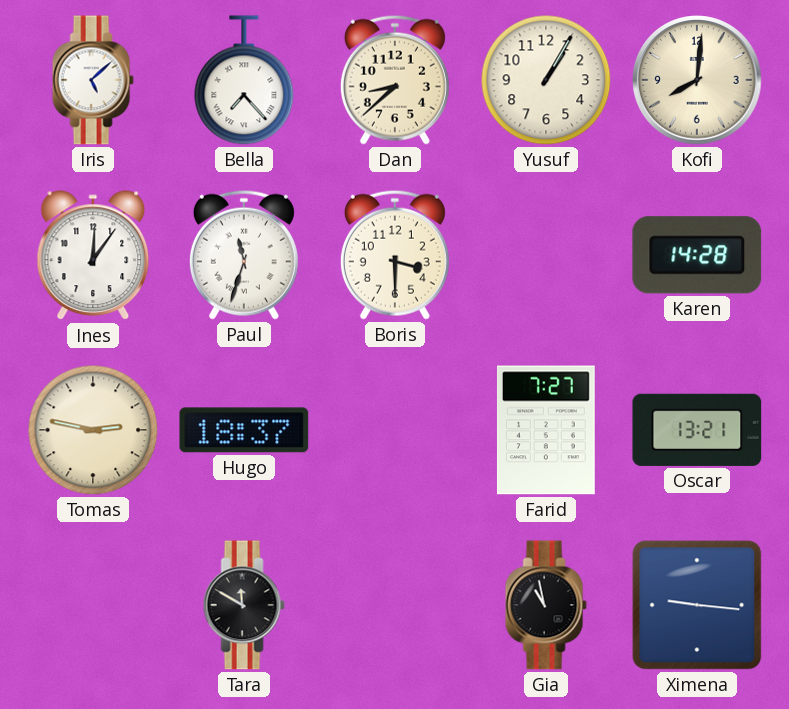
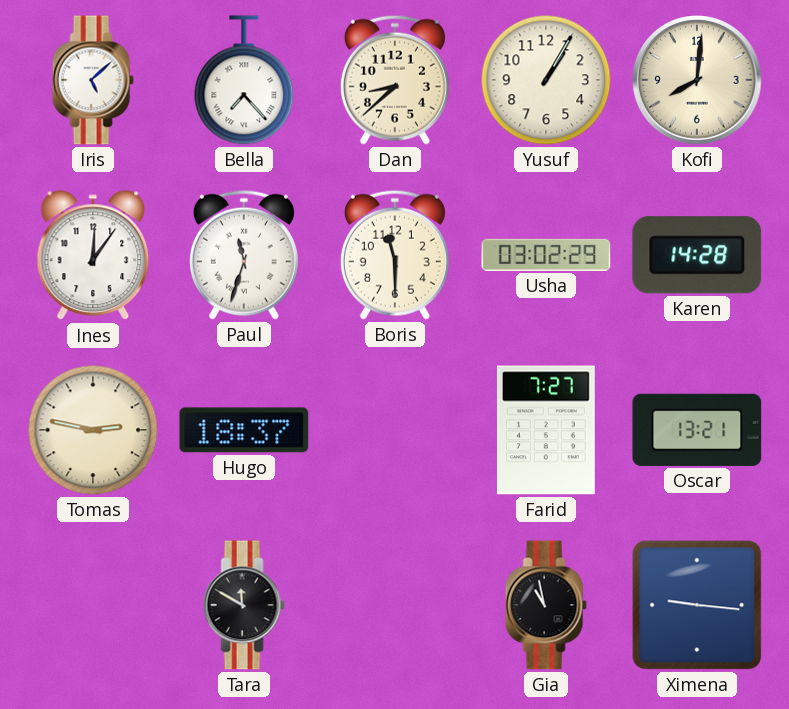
Boris: 3:30 -> 11:30 (395, 255)
Usha: none -> 03:02 (546, 255)
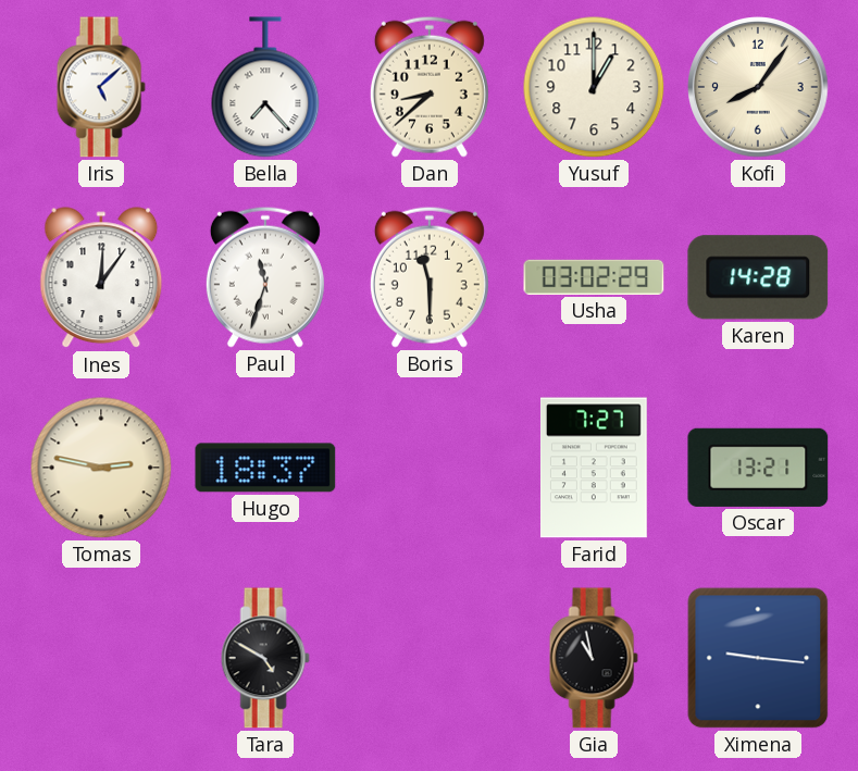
Yusuf: 1:05 -> 1:00 (594, 87)
Kofi: 8:01 -> 8:06 (758, 87)
Tara: 11:50 -> 4:50 (265, 658)
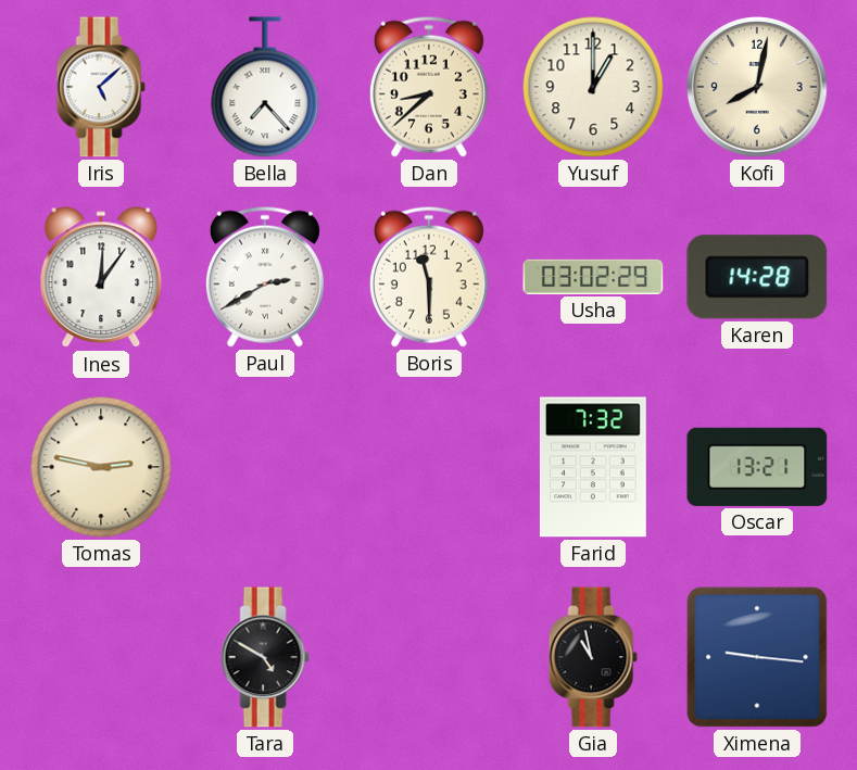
Kofi: 8:06 -> 8:02 (757, 87)
Paul: 11:33 -> 2:40 (265, 277)
Hugo: 18:37 -> none (265, 468)
Farid: 7:27 -> 7:32 (593, 467)
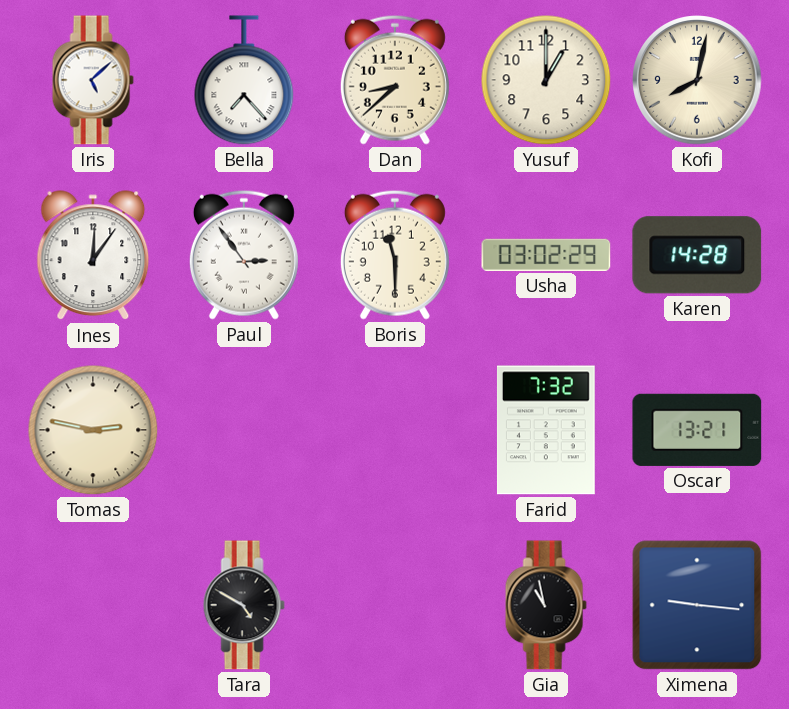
Paul: 2:40 -> 2:54 (244, 255)
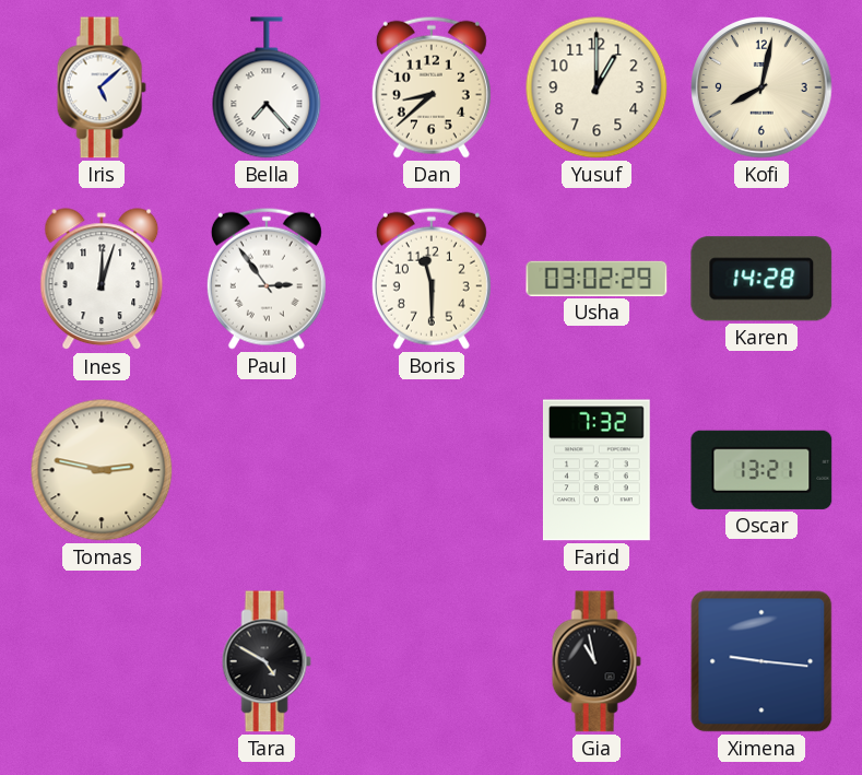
Ines: 12:06 -> 12:03 (102, 280)
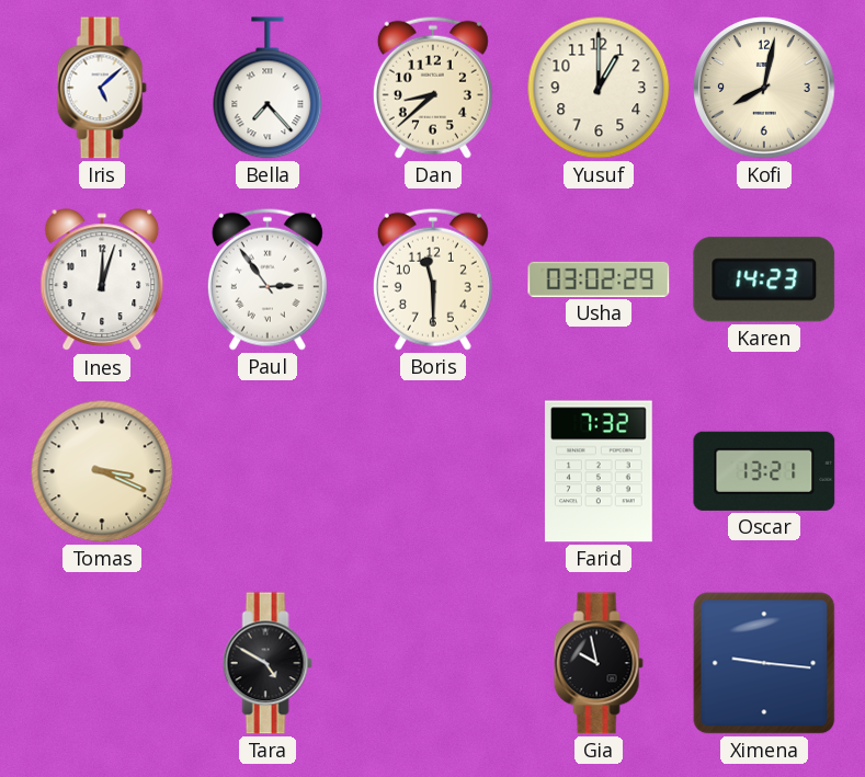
Karen: 14:28 -> 14:23 (764, 279)
Tomas: 2:47 -> 3:19 (102, 471)
Gia: 10:58 -> 9:58 (599, 663)
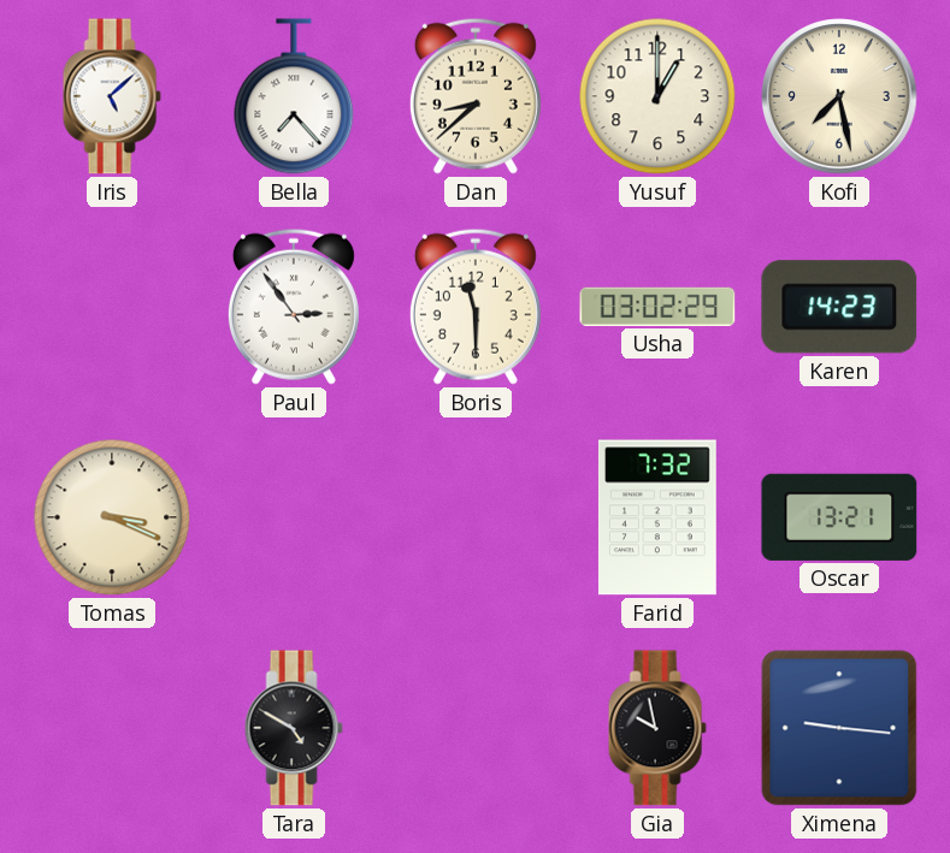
Kofi: 8:02 -> 7:28 (839, 96)
Ines: 12:03 -> none (102, 281)
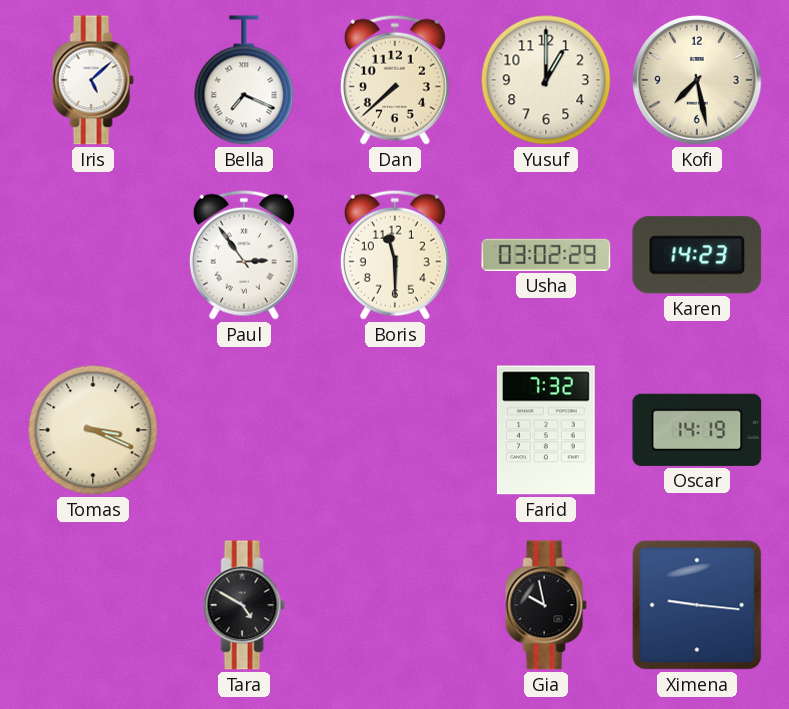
Bella: 7:23 -> 7:19 (244, 80)
Dan: 8:38 -> 7:38 (395, 80)
Oscar: 13:21 -> 14:19 (697, 430)
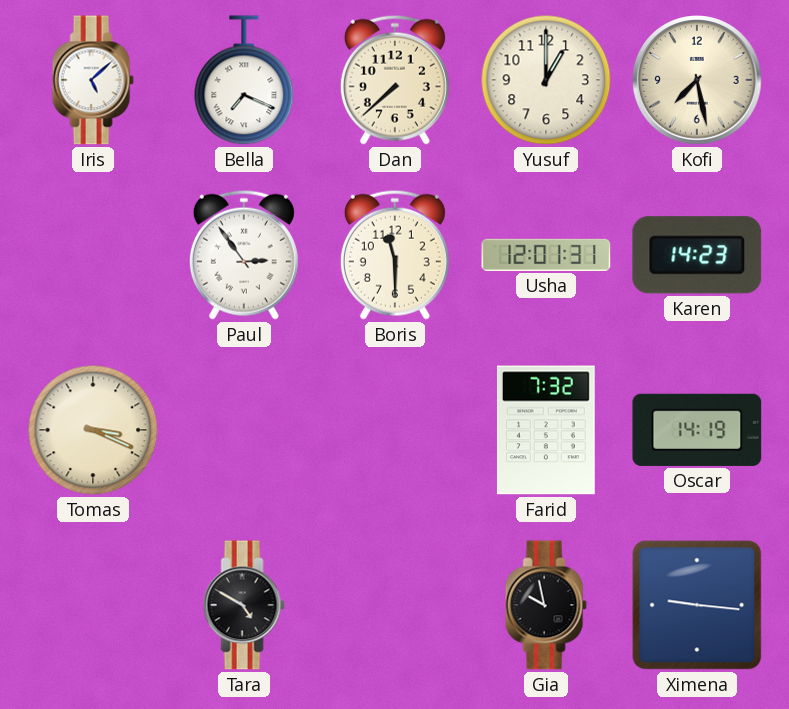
Usha: 03:02 -> 12:01 (546, 255)
